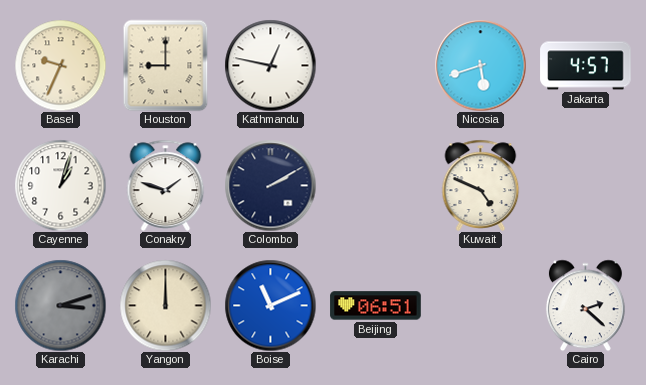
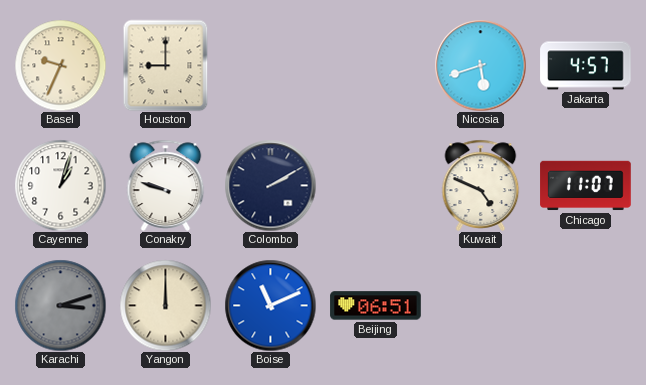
Kathmandu: 12:47 -> none (270, 65)
Conakry: 1:48 -> 9:48 (166, 185)
Chicago: none -> 11:07 (586, 186)
Cairo: 2:22 -> none (585, 305)
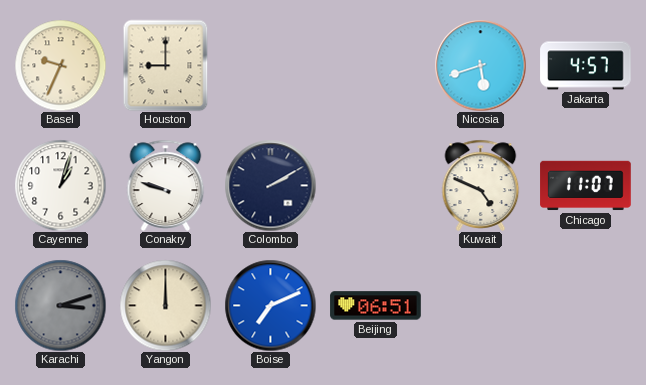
Boise: 11:11 -> 7:11 (270, 305)
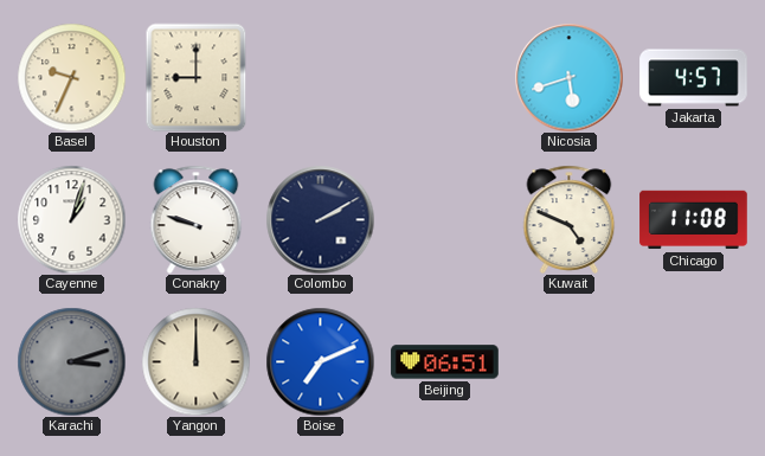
Chicago: 11:07 -> 11:08 (694, 220)
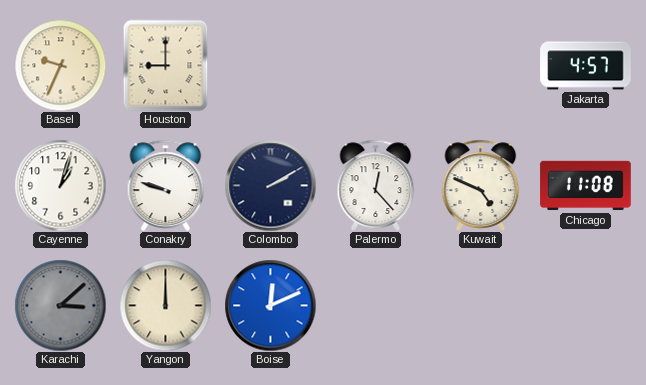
Nicosia: 5:42 -> none (568, 77)
Palermo: none -> 12:23 (376, 185)
Karachi: 3:12 -> 3:08 (60, 305)
Boise: 7:11 -> 12:11 (270, 305)
Beijing: 06:51 -> none (445, 362)
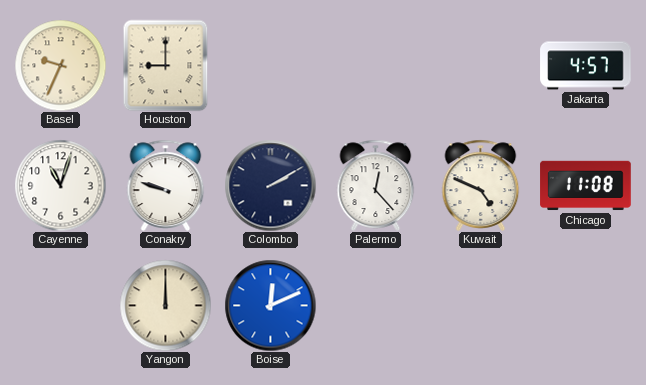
Cayenne: 1:03 -> 11:03 (60, 185)
Karachi: 3:08 -> none (60, 305)
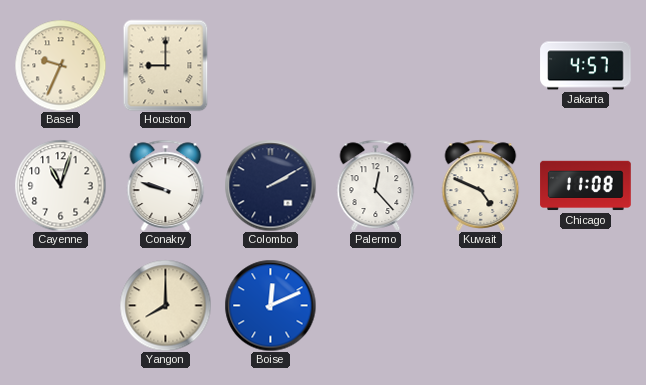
Yangon: 12:00 -> 8:00 (165, 305)
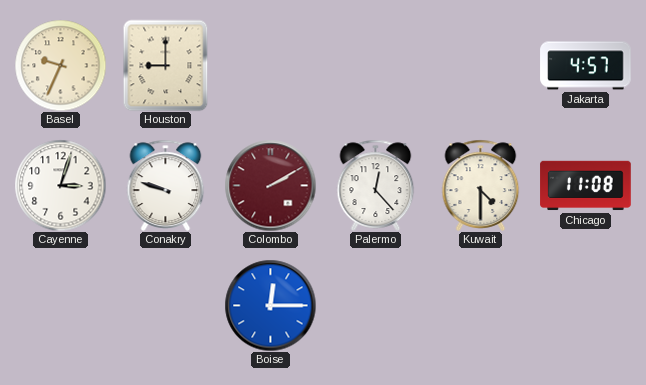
Cayenne: 11:03 -> 3:03 (60, 185)
Colombo dial: navy -> burgundy (270, 185)
Kuwait: 4:49 -> 4:30 (481, 185)
Yangon: 8:00 -> none (165, 305)
Boise: 12:11 -> 12:15 (270, 305)
